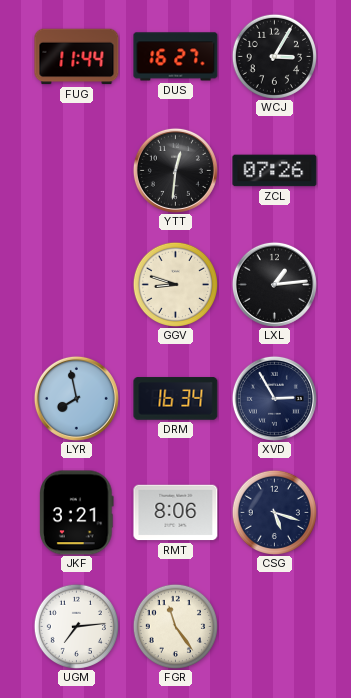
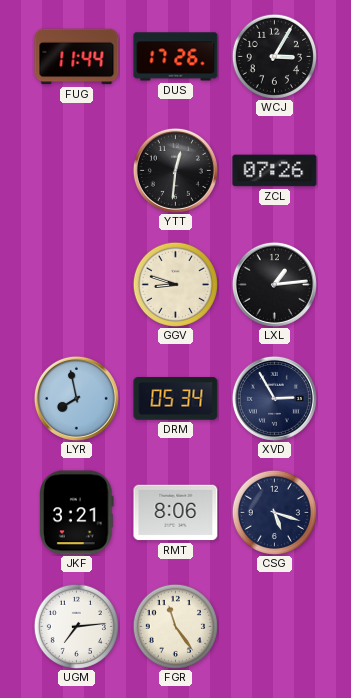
DUS: 16:27 -> 17:26 (176, 57)
DRM: 16:34 -> 05:34 (176, 399)
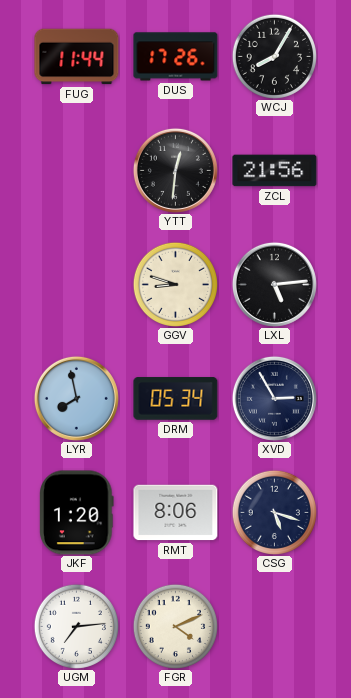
WCJ: 3:05 -> 8:05 (274, 56)
ZCL: 07:26 -> 21:56 (275, 171)
LXL: 1:14 -> 5:14 (274, 284)
JKF: 3:21 -> 1:20 (77, 513)
FGR: 11:24 -> 4:11 (175, 626)
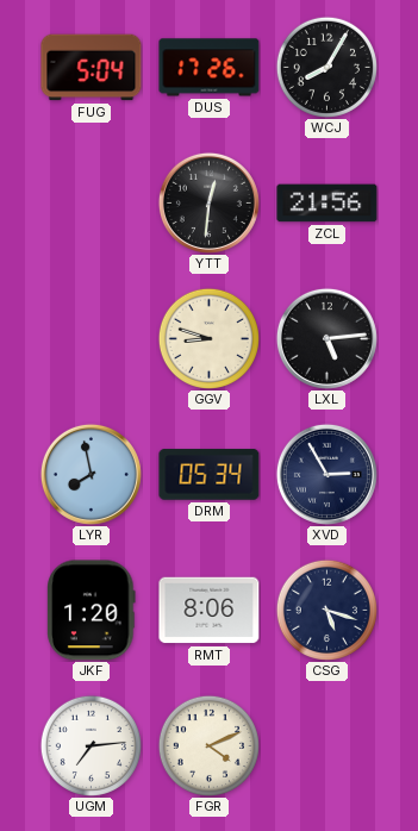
FUG: 11:44 -> 5:04 (92, 68)
